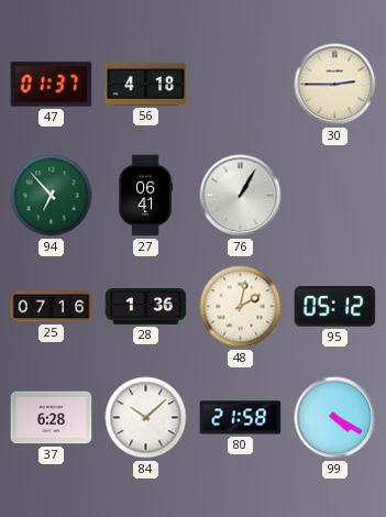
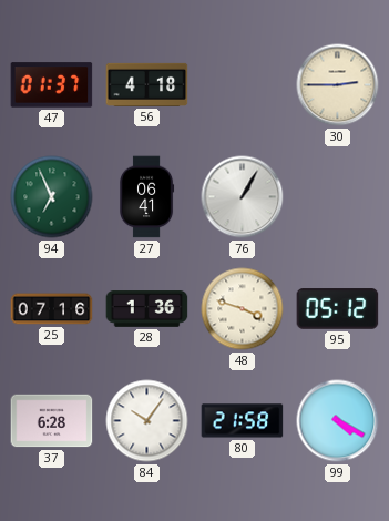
94: 6:53 -> 6:56 (52, 197)
48: 2:02 -> 3:48 (243, 309)
84: 10:08 -> 10:06 (147, 421)
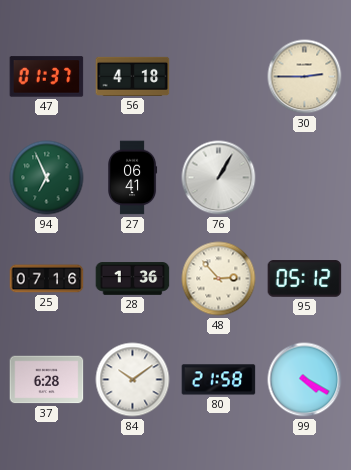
48: 3:48 -> 2:53 (219, 279)
84: 10:06 -> 10:09 (133, 380)
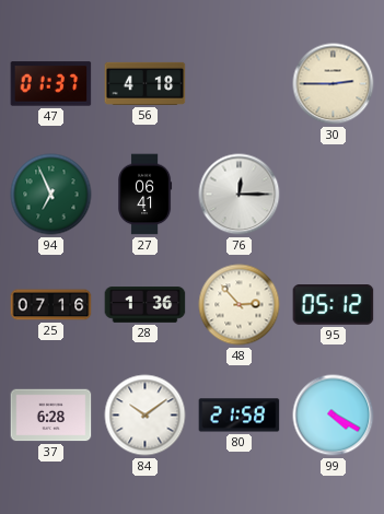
76: 1:05 -> 12:15 (240, 195)
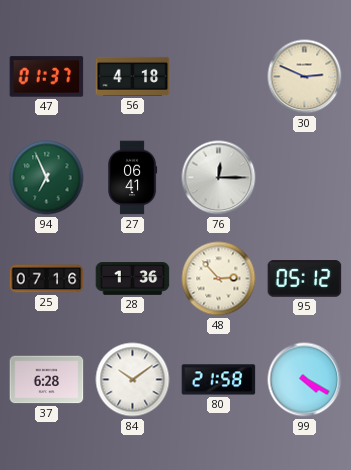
30: 2:45 -> 2:49 (305, 77)
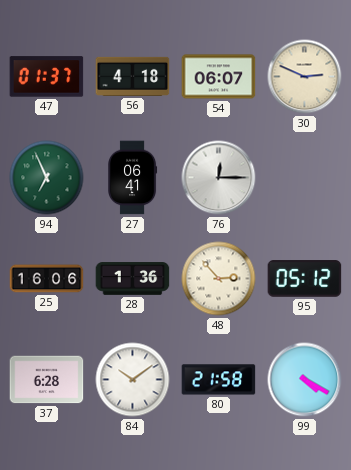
54: none -> 06:07 (219, 77)
25: 07:16 -> 16:06 (47, 279)
